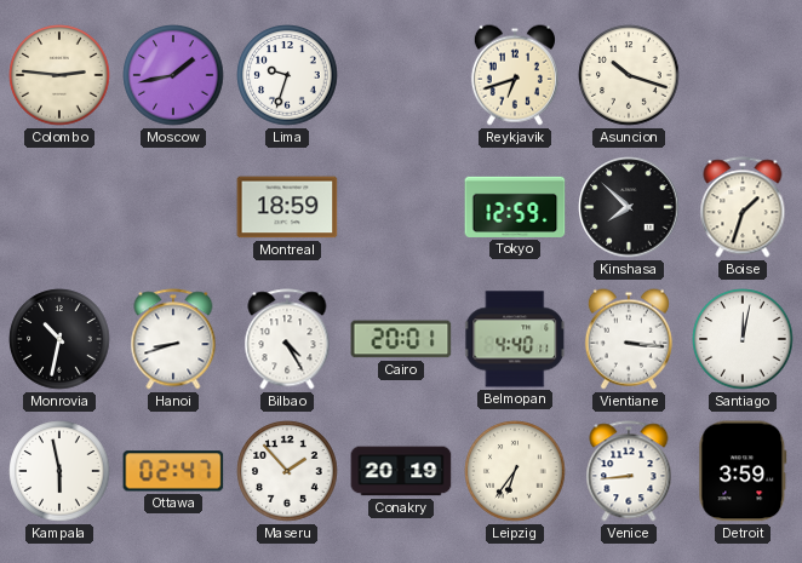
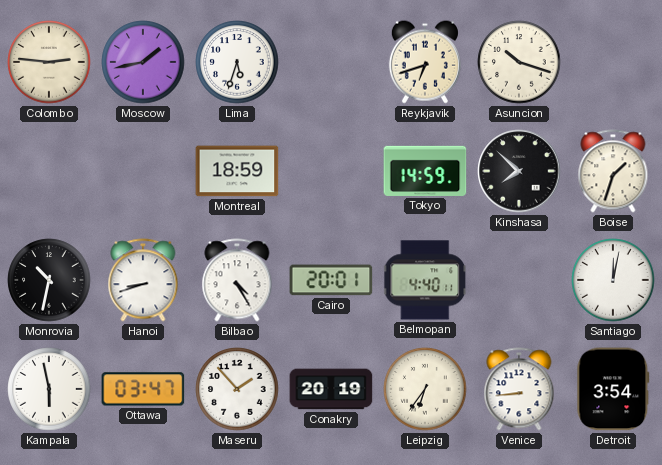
Lima: 9:33 -> 5:33 (237, 62)
Tokyo: 12:59 -> 14:59 (425, 171)
Vientiane: 3:16 -> none (629, 339)
Ottawa: 02:47 -> 03:47 (143, 389)
Detroit: 3:59 -> 3:54 (613, 389)
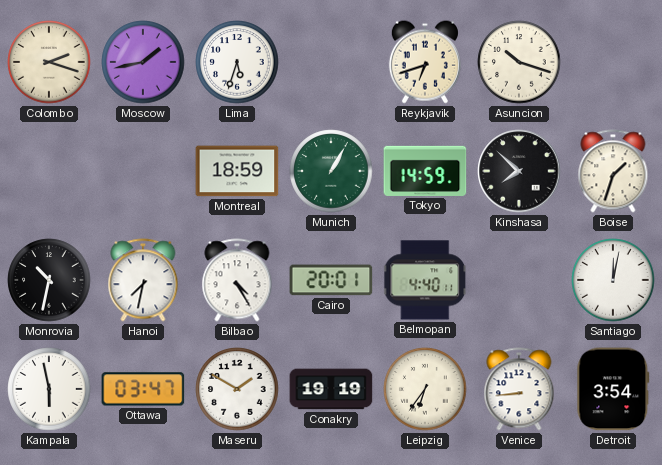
Colombo: 2:46 -> 2:18 (49, 62)
Munich: none -> 1:05 (331, 171)
Hanoi: 8:42 -> 7:32 (143, 280)
Maseru: 1:53 -> 1:50 (237, 389)
Conakry: 20:19 -> 19:19 (331, 389)
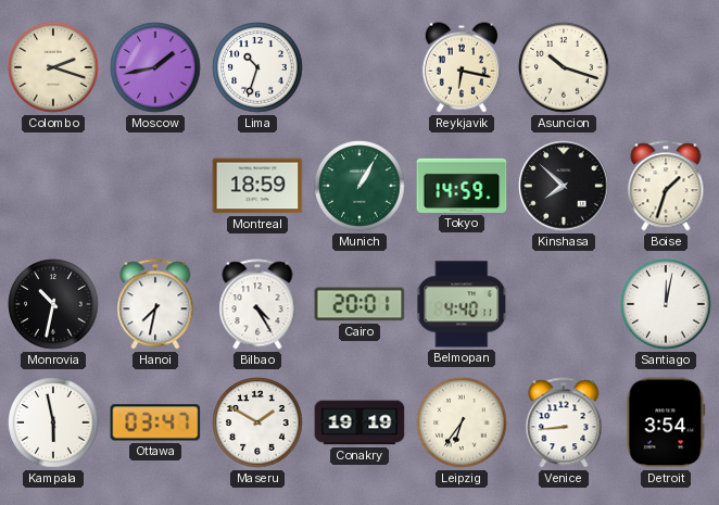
Lima: 5:33 -> 10:33 (257, 67)
Reykjavik: 6:42 -> 6:17 (462, 67)
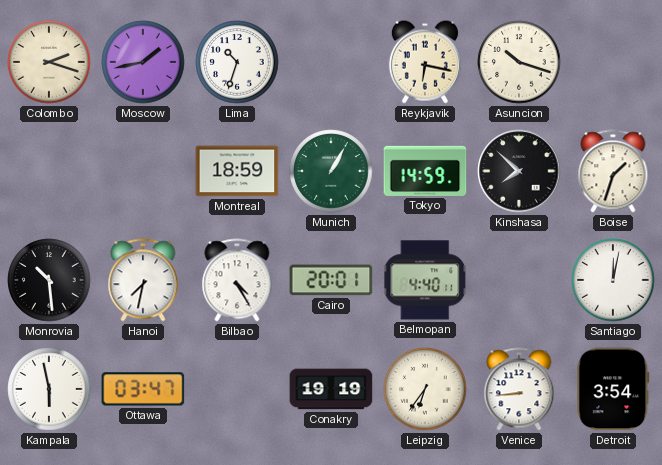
Monrovia: 10:32 -> 10:29 (49, 280)
Maseru: 1:50 -> none (257, 422)
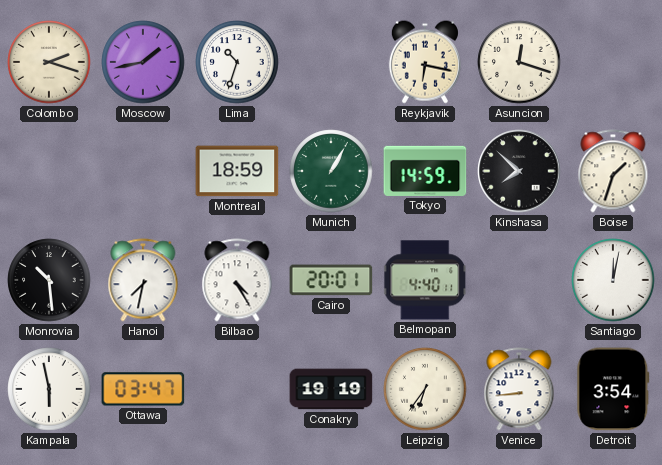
Asuncion: 10:18 -> 12:18 (519, 62)
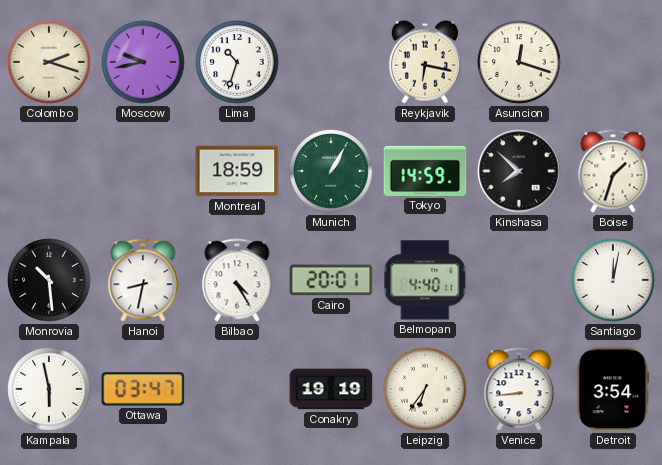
Moscow: 1:43 -> 9:43 (143, 62)
Hanoi: 7:32 -> 8:32 (143, 280)
